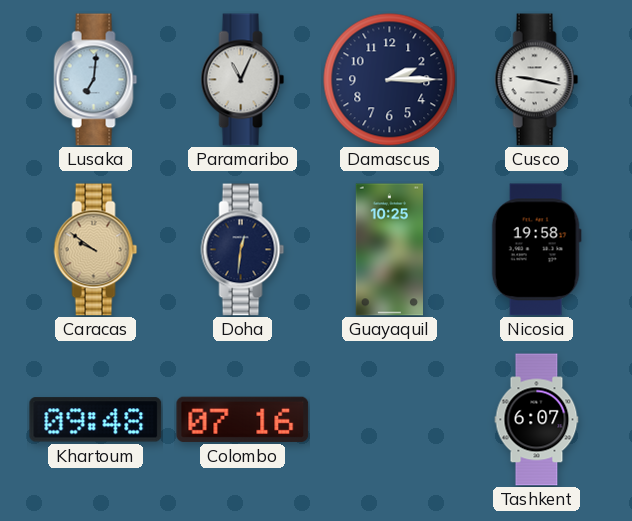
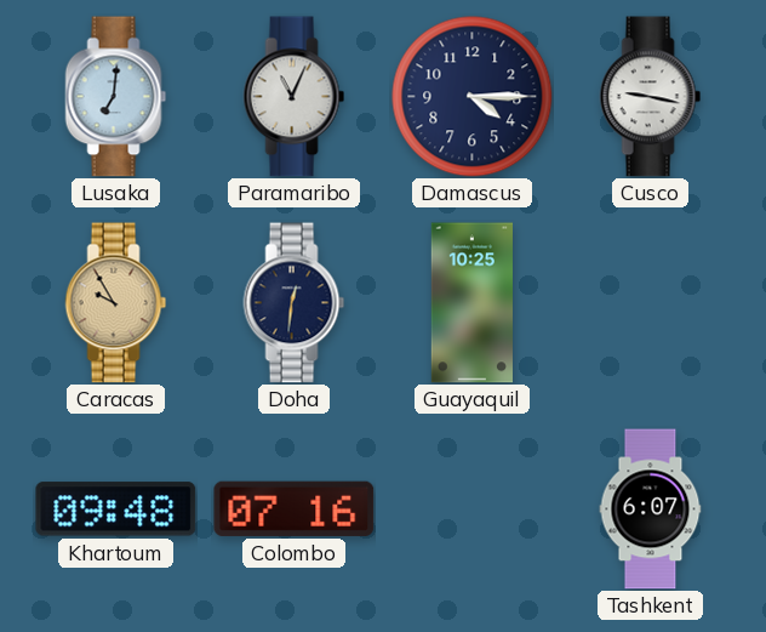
Damascus: 2:15 -> 4:15 (473, 97)
Caracas: 9:51 -> 9:55 (116, 303)
Nicosia: 19:58 -> none (536, 250)
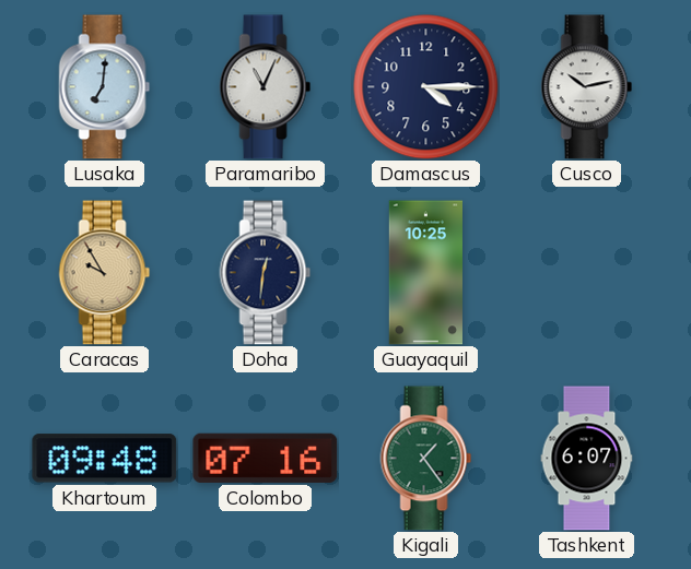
Cusco: 9:17 -> 10:13 (587, 87)
Kigali: none -> 1:24 (426, 459)
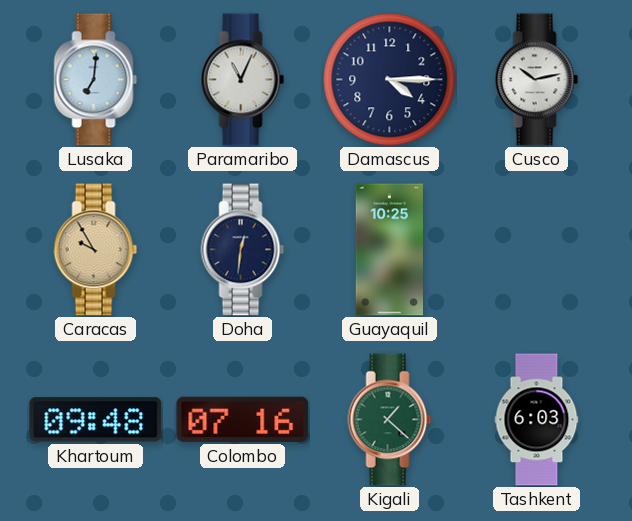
Kigali: 1:24 -> 1:22 (390, 420)
Tashkent: 6:07 -> 6:03 (537, 420)
